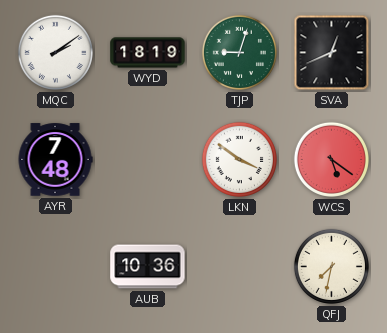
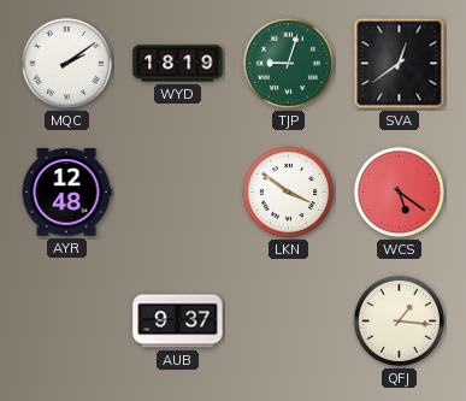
SVA: 12:41 -> 12:39 (400, 64)
AYR: 7:48 -> 12:48 (66, 193)
AUB: 10:36 -> 9:37 (178, 322)
QFJ: 7:32 -> 1:16 (399, 320)
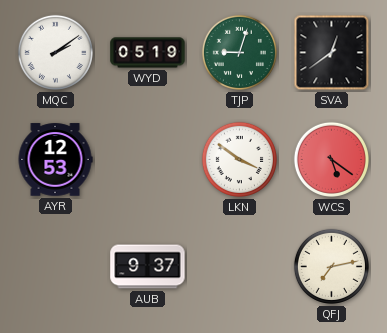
WYD: 18:19 -> 05:19 (148, 53)
AYR: 12:48 -> 12:53 (55, 160)
QFJ: 1:16 -> 7:13 (331, 266)
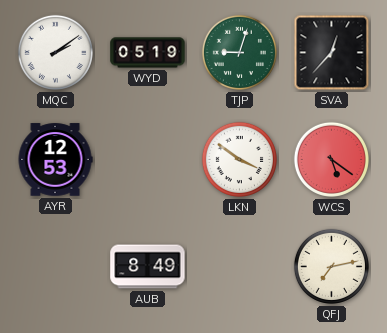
SVA: 12:39 -> 12:37 (332, 53)
AUB: 9:37 -> 8:49 (148, 267)
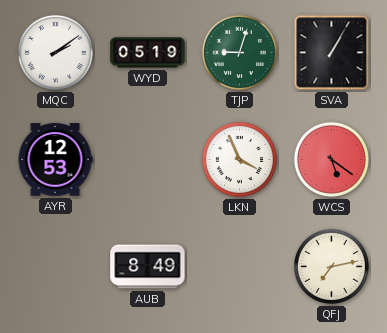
SVA: 12:37 -> 1:05 (332, 53)
LKN: 3:51 -> 3:56 (239, 159)
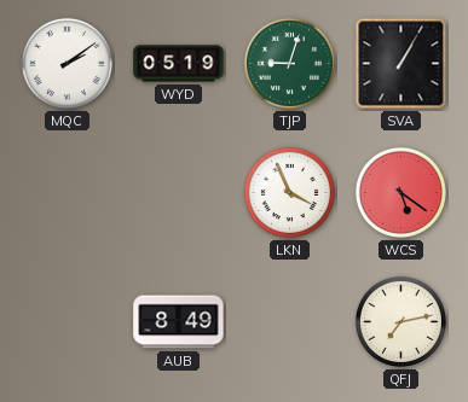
AYR: 12:53 -> none (55, 160)
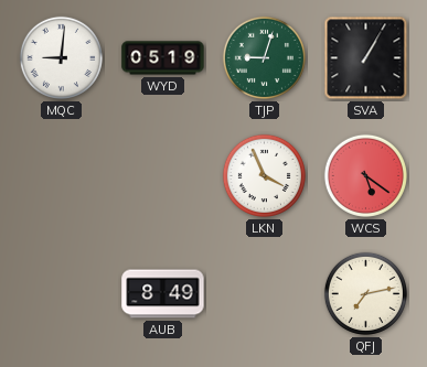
MQC: 2:09 -> 9:01 (61, 57)
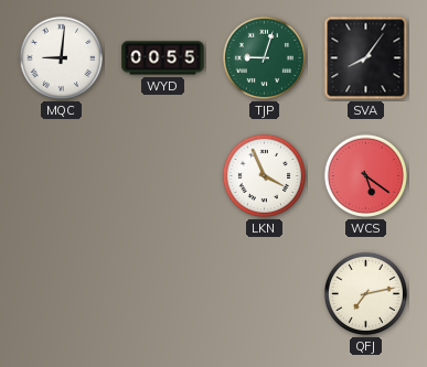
WYD: 05:19 -> 00:55 (163, 58)
SVA: 1:05 -> 8:06 (366, 58)
AUB: 8:49 -> none (163, 294)
